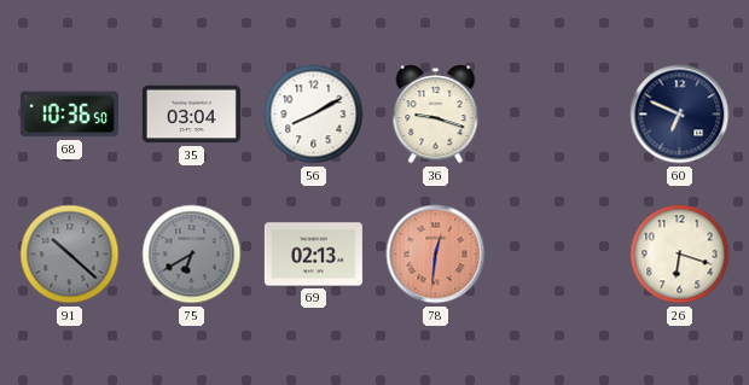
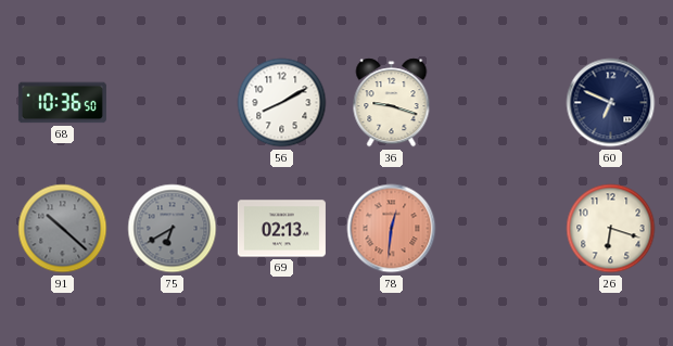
35: 03:04 -> none (191, 115)
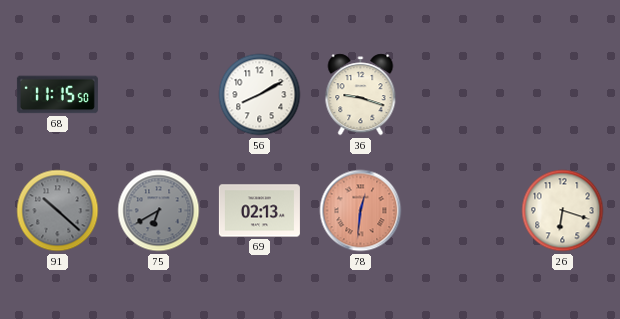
68: 10:36 -> 11:15 (57, 95)
60: 6:49 -> none (611, 103)
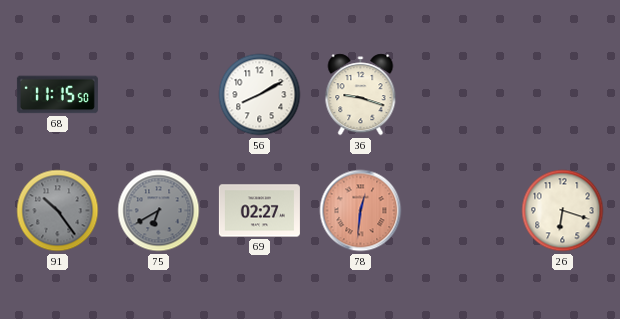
91: 10:22 -> 10:24 (58, 211)
69: 02:13 -> 02:27 (259, 211)
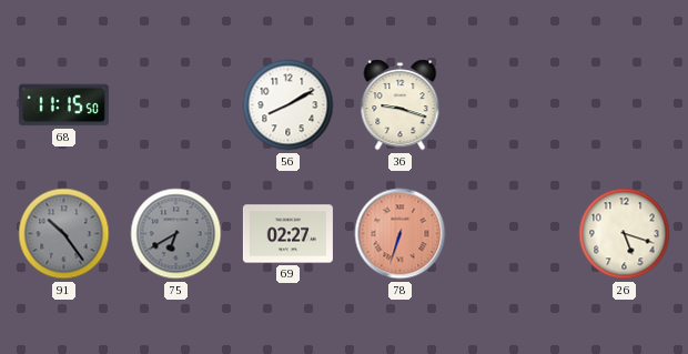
78: 12:31 -> 6:33 (401, 234)
26: 6:18 -> 5:18 (625, 234)
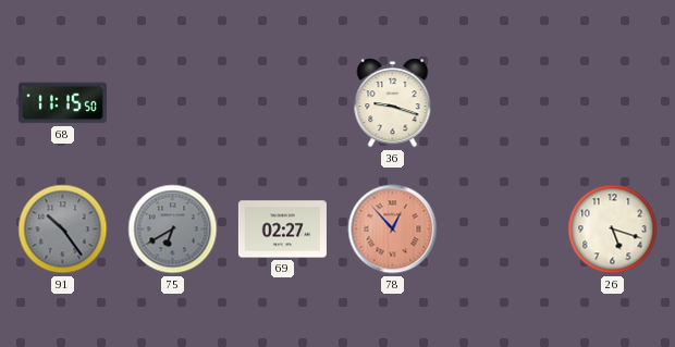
56: 8:10 -> none (289, 105)
78: 6:33 -> 12:53 (393, 230)
